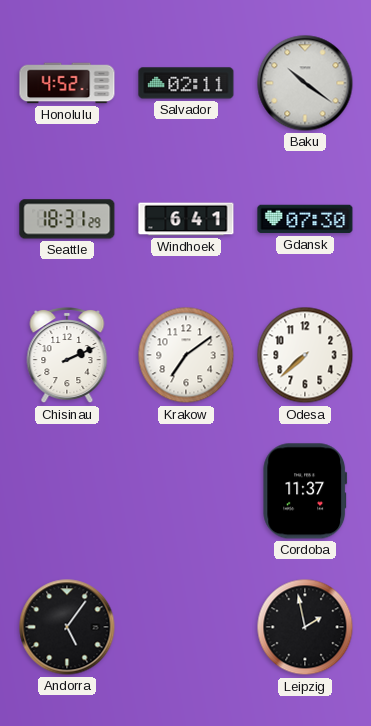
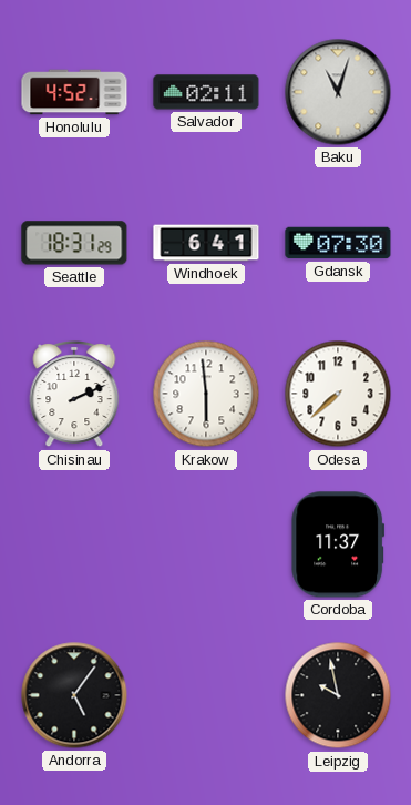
Baku: 10:21 -> 11:03 (338, 92)
Krakow: 7:09 -> 5:59 (206, 394)
Leipzig: 1:58 -> 9:58 (338, 695)
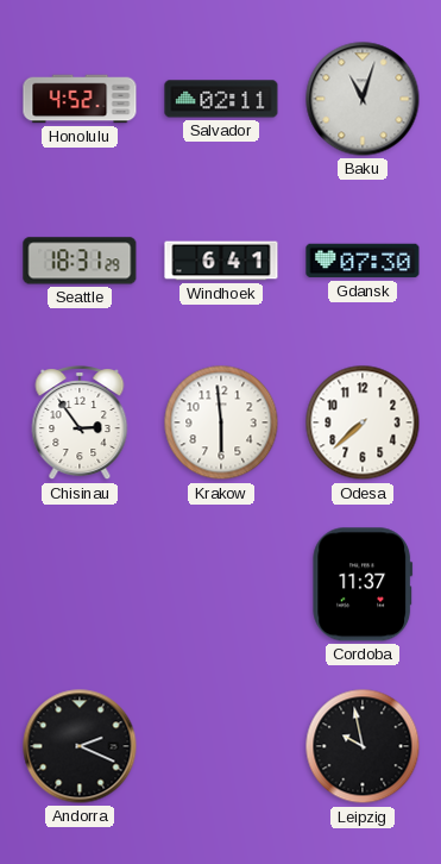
Chisinau: 2:11 -> 2:54 (80, 424)
Andorra: 5:06 -> 2:19 (80, 746)
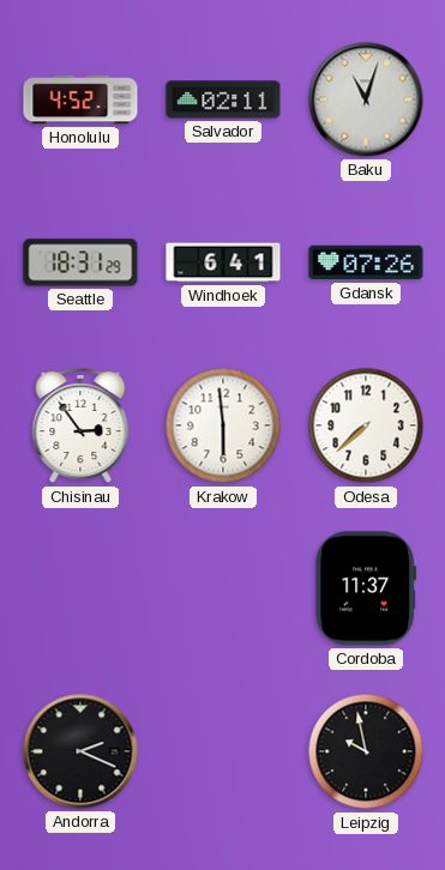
Gdansk: 07:30 -> 07:26 (366, 262)
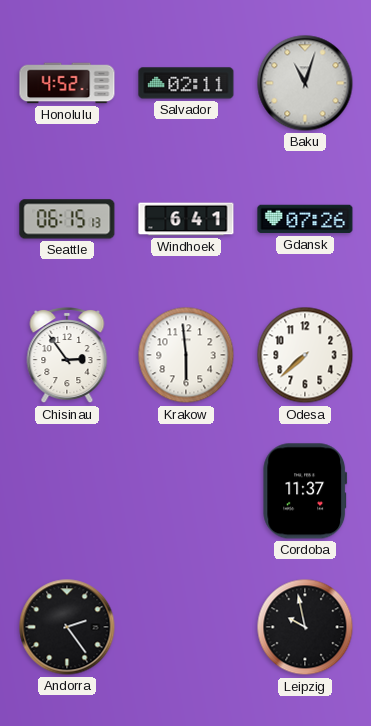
Seattle: 18:31 -> 06:15 (67, 219)
Andorra: 2:19 -> 2:24 (67, 627)
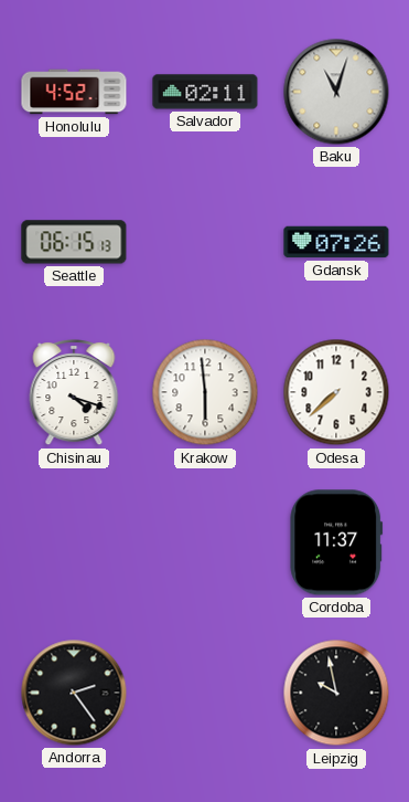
Windhoek: 6:41 -> none (186, 219)
Chisinau: 2:54 -> 4:18 (74, 393)
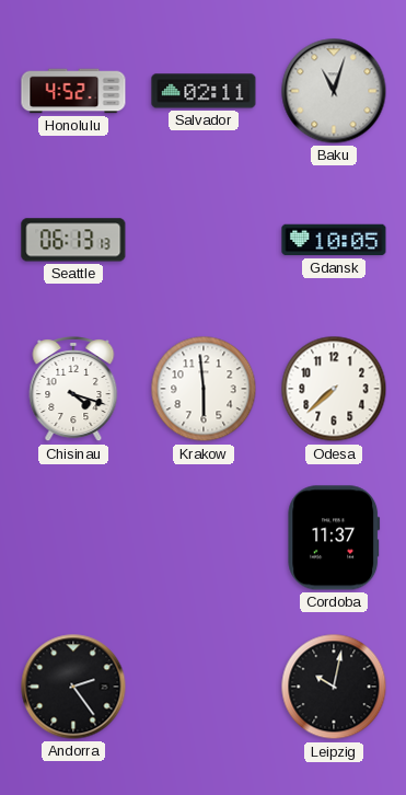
Seattle: 06:15 -> 06:13 (73, 240)
Gdansk: 07:26 -> 10:05 (334, 240)
Leipzig: 9:58 -> 10:02 (334, 687)
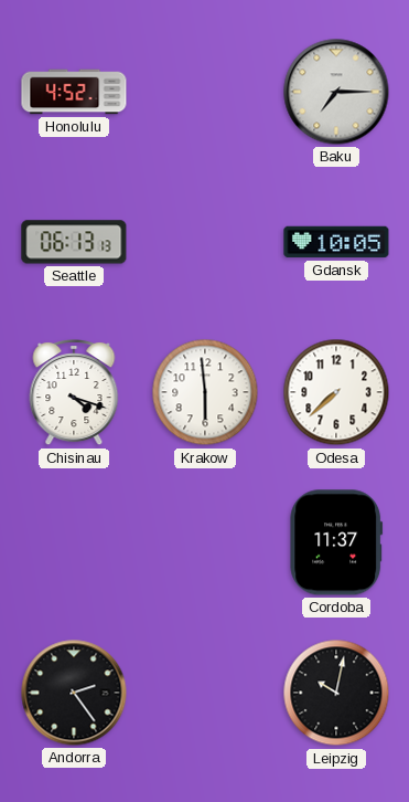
Salvador: 02:11 -> none (204, 91)
Baku: 11:03 -> 7:15 (336, 92)
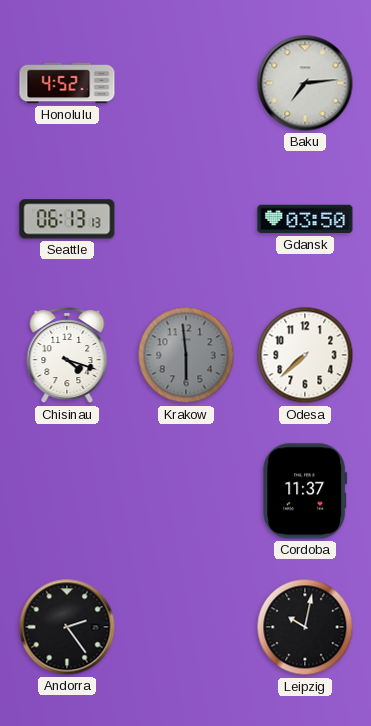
Baku: 7:15 -> 7:14 (305, 83)
Gdansk: 10:05 -> 03:50 (305, 219)
Krakow dial: white -> grey (186, 355)
